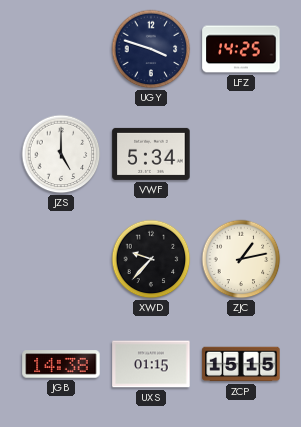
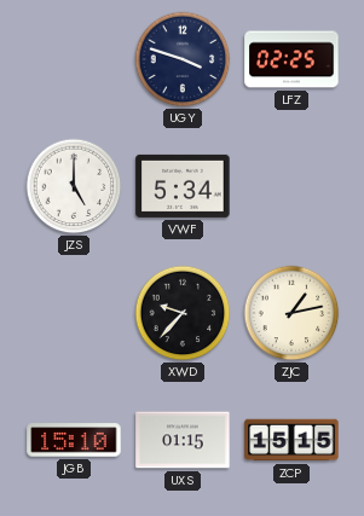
LFZ: 14:25 -> 02:25 (291, 59)
JGB: 14:38 -> 15:10 (74, 440)
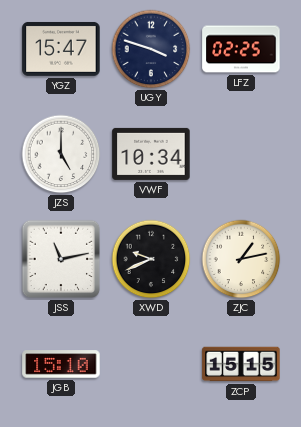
YGZ: none -> 15:47 (61, 49)
VWF: 5:34 -> 10:34 (151, 154)
JSS: none -> 11:13 (61, 259)
XWD: 9:37 -> 9:41 (151, 259)
UXS: 01:15 -> none (183, 440)
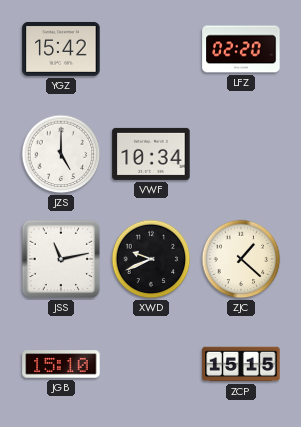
YGZ: 15:47 -> 15:42 (61, 49)
UGY: 3:48 -> none (151, 49)
LFZ: 02:25 -> 02:20 (241, 49)
ZJC: 1:13 -> 1:22 (241, 259)
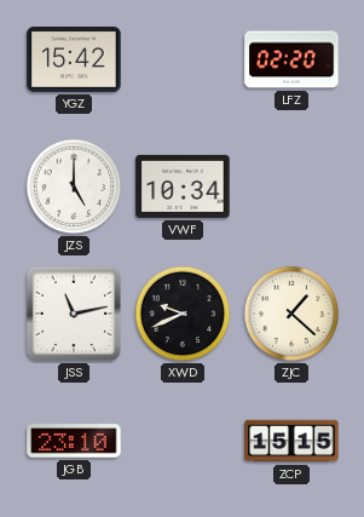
JGB: 15:10 -> 23:10 (74, 441)
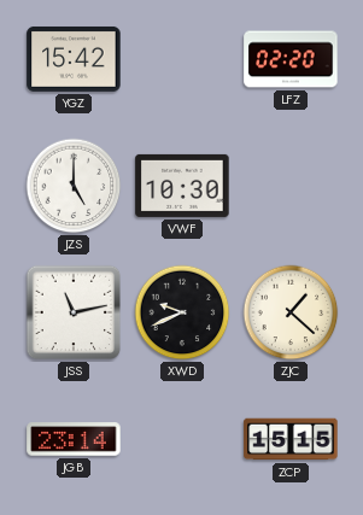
VWF: 10:34 -> 10:30 (182, 186)
JGB: 23:10 -> 23:14 (74, 439)
